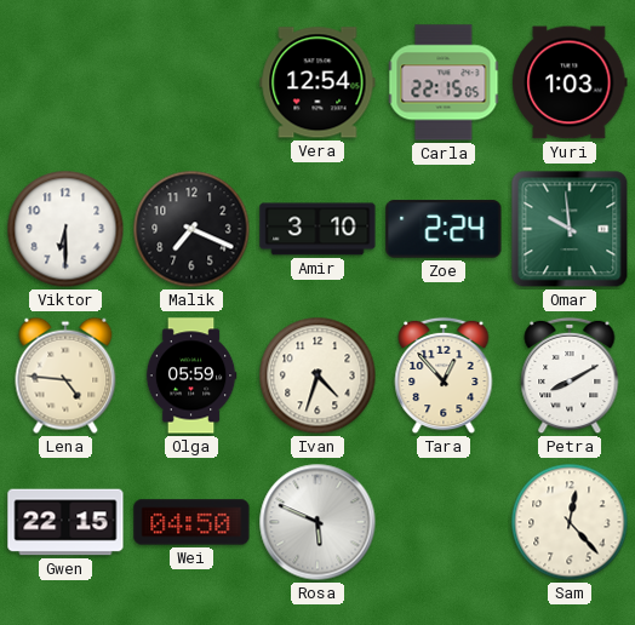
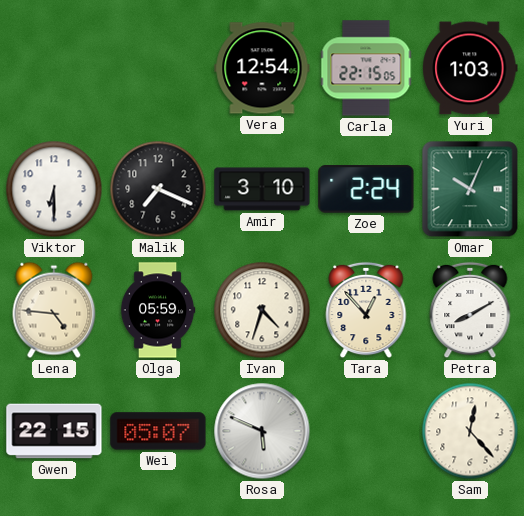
Omar: 9:59 -> 10:04 (470, 189)
Wei: 04:50 -> 05:07 (158, 431)
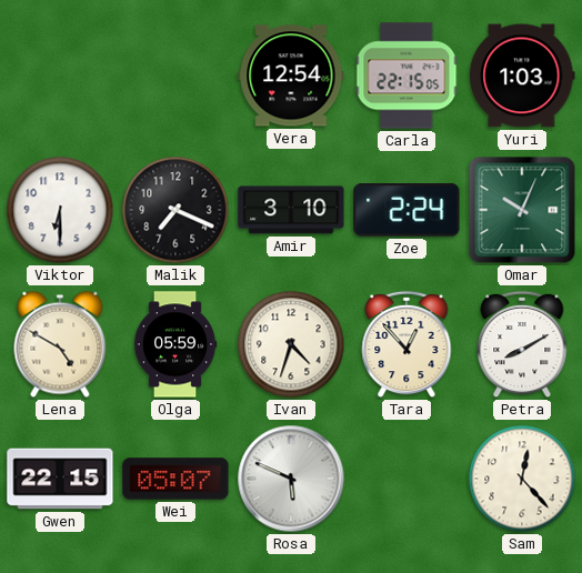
Lena: 4:46 -> 4:50 (60, 344)
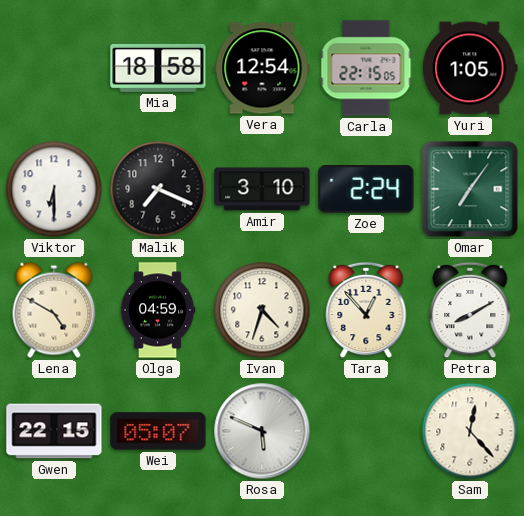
Mia: none -> 18:58 (158, 68)
Yuri: 1:03 -> 1:05 (470, 68)
Omar: 10:04 -> 7:06 (470, 189)
Olga: 05:59 -> 04:59 (158, 310)
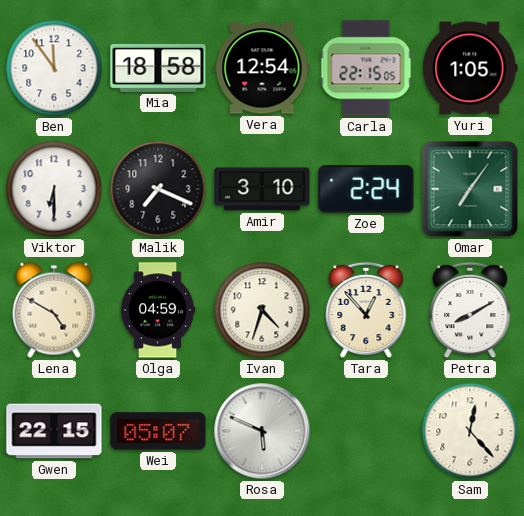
Ben: none -> 11:54 (54, 68)
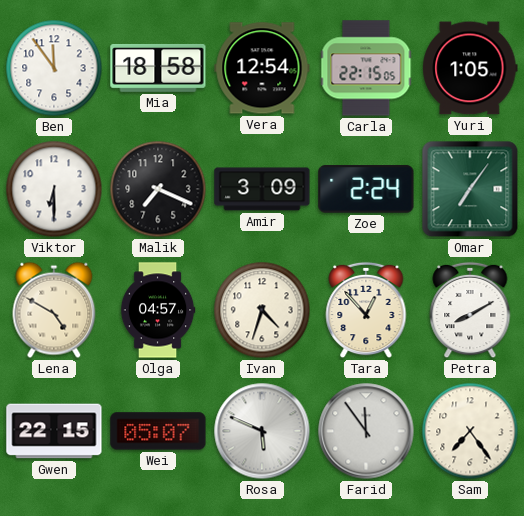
Amir: 3:10 -> 3:09 (262, 189)
Olga: 04:59 -> 04:57 (158, 310)
Farid: none -> 11:54 (366, 431)
Sam: 12:23 -> 7:24 (470, 431)
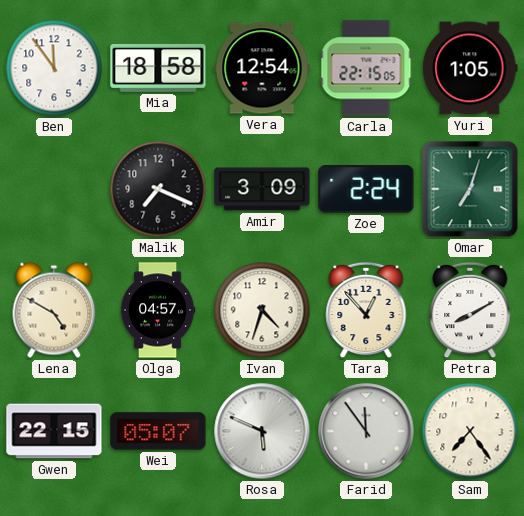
Viktor: 6:30 -> none (54, 189)
Omar: 7:06 -> 7:03 (470, 189)
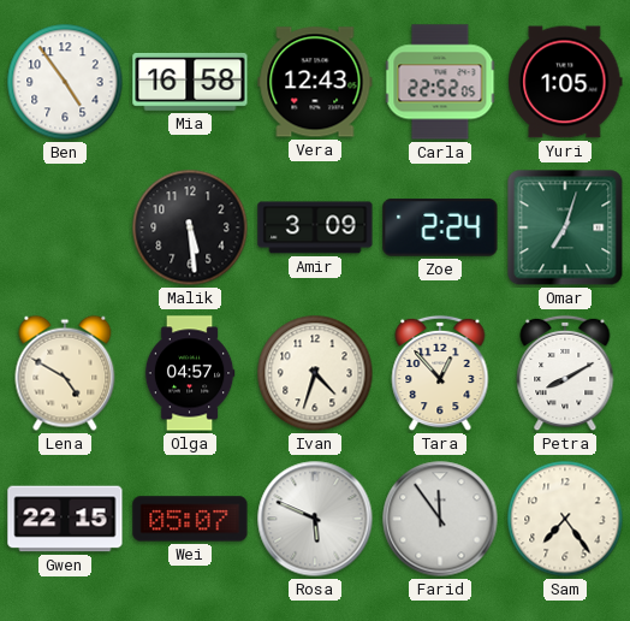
Ben: 11:54 -> 4:54 (65, 82)
Mia: 18:58 -> 16:58 (190, 82)
Vera: 12:54 -> 12:43 (315, 82)
Carla: 22:15 -> 22:52 (440, 82)
Malik: 7:19 -> 5:29 (190, 227)
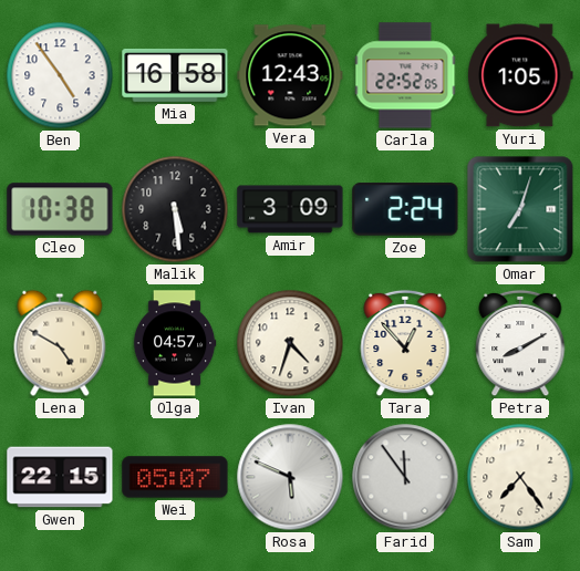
Cleo: none -> 10:38 (60, 209)
